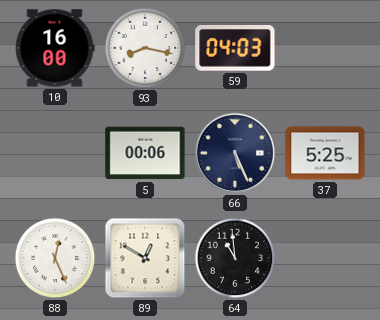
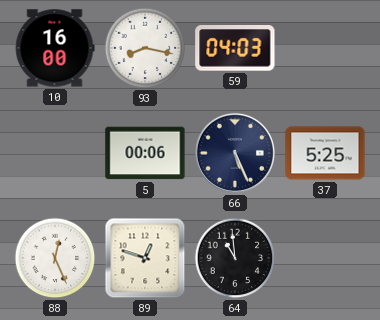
89: 12:50 -> 12:48 (145, 258)
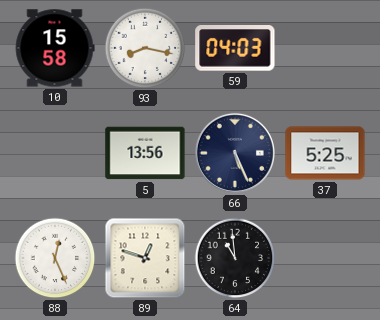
10: 16:00 -> 15:58 (55, 48)
5: 00:06 -> 13:56 (145, 153)
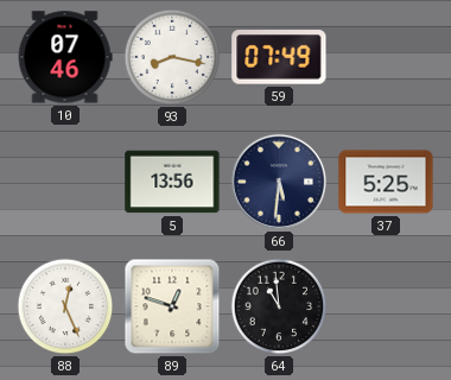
10: 15:58 -> 07:46 (65, 57)
59: 04:03 -> 07:49 (279, 57)
66: 5:26 -> 5:31 (279, 182)
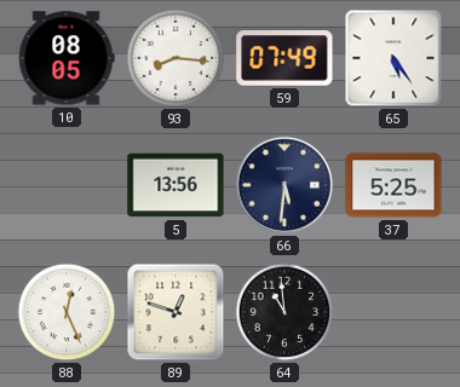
10: 07:46 -> 08:05 (67, 58)
93: 8:17 -> 8:16 (176, 58)
65: none -> 5:24 (393, 58)
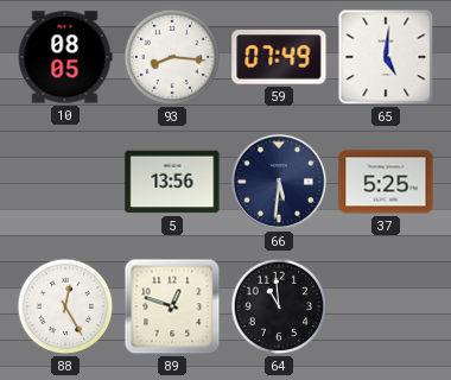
65: 5:24 -> 5:01 (386, 57)
88: 12:26 -> 12:25 (65, 306)
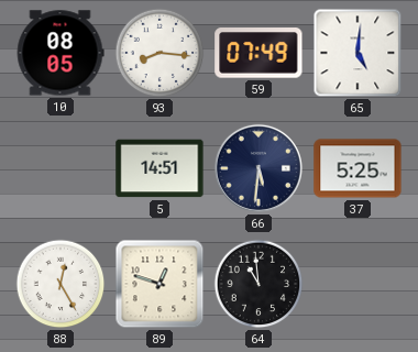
5: 13:56 -> 14:51 (159, 168)
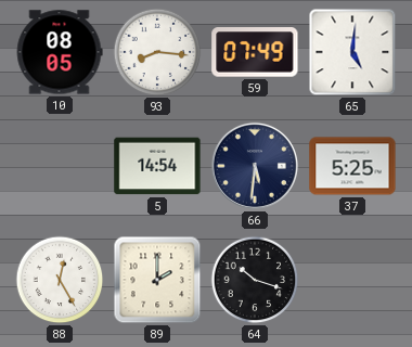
5: 14:51 -> 14:54 (157, 166)
89: 12:48 -> 2:00 (157, 280)
64: 10:59 -> 10:18 (255, 280)
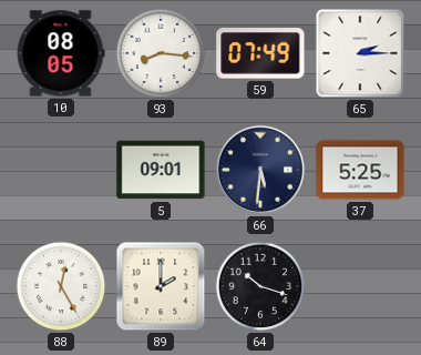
65: 5:01 -> 2:15 (360, 53)
5: 14:54 -> 09:01 (161, 170)
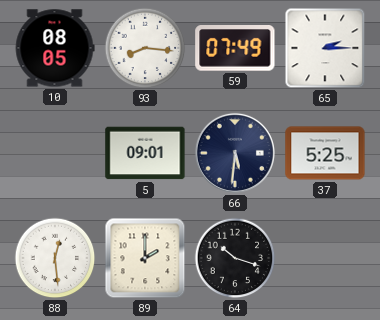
88: 12:25 -> 12:29 (55, 258)
